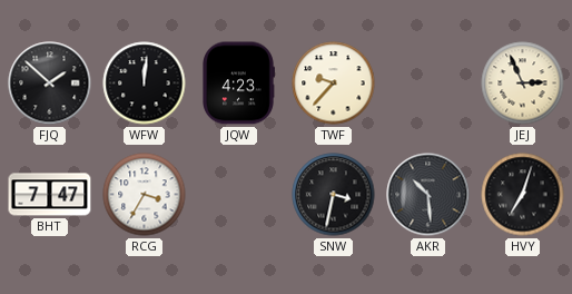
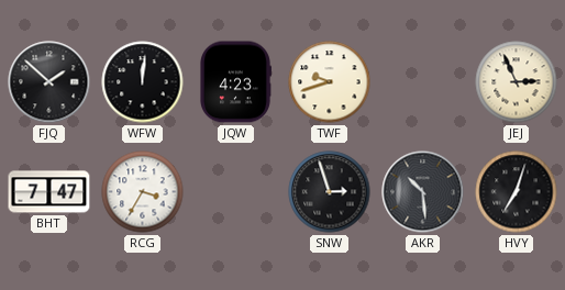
TWF: 9:37 -> 9:42 (330, 82)
SNW: 3:32 -> 2:57 (330, 192)
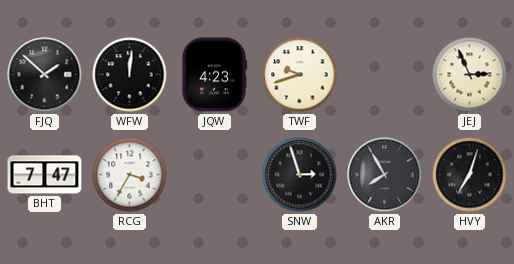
AKR: 10:29 -> 7:55 (385, 175)
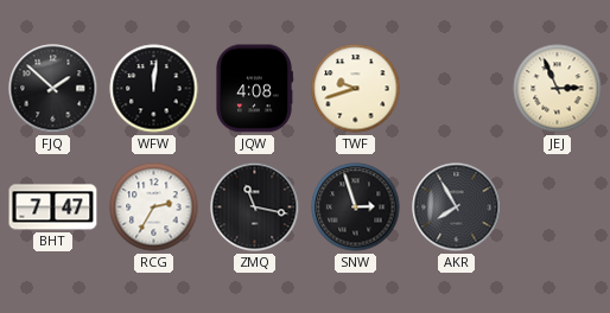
JQW: 4:23 -> 4:08 (254, 89)
RCG: 3:35 -> 2:35 (154, 207)
ZMQ: none -> 11:17 (255, 207)
HVY: 7:03 -> none (470, 175)
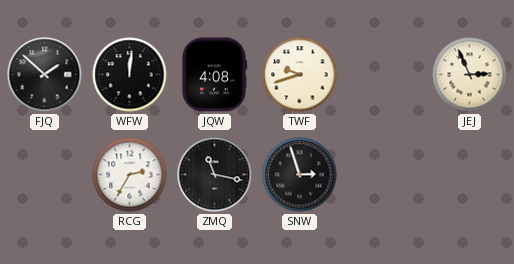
BHT: 7:47 -> none (53, 207)
AKR: 7:55 -> none (457, 207)
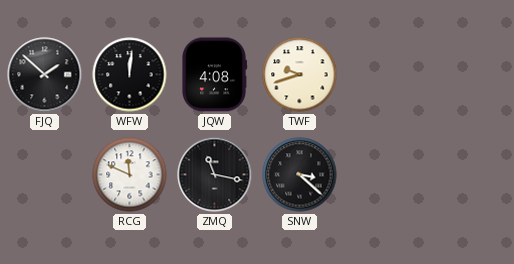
JEJ: 2:56 -> none (470, 75)
RCG: 2:35 -> 11:49 (130, 175)
SNW: 2:57 -> 3:22 (300, 175)
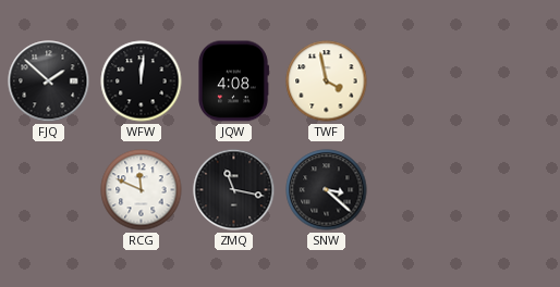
TWF: 9:42 -> 3:58 (327, 82)
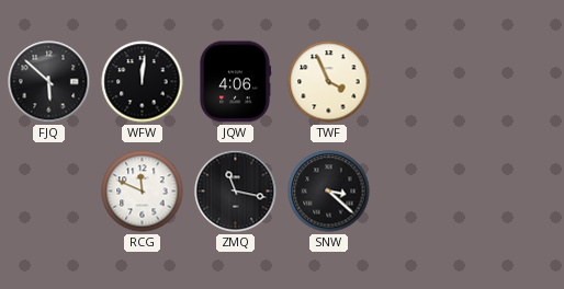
FJQ: 1:52 -> 5:52 (49, 82)
JQW: 4:08 -> 4:06 (235, 82)
TWF: 3:58 -> 3:56 (329, 82)
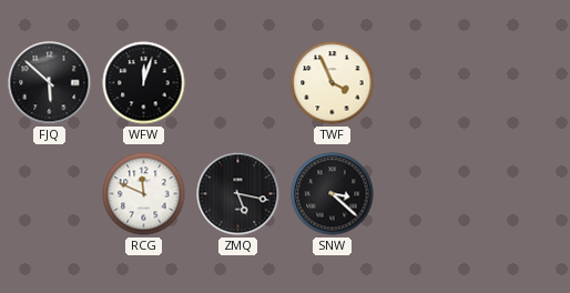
WFW: 12:01 -> 12:03 (144, 83)
JQW: 4:06 -> none (235, 82)
ZMQ: 11:17 -> 5:17 (238, 194)
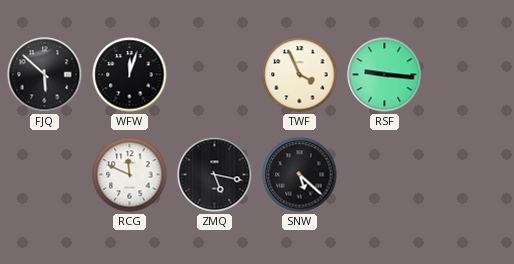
RSF: none -> 9:16 (385, 75)
SNW: 3:22 -> 5:22 (300, 175)
